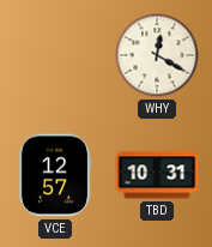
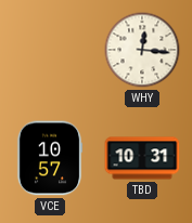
WHY: 12:20 -> 12:16 (142, 50)
VCE: 12:57 -> 10:57 (50, 158)
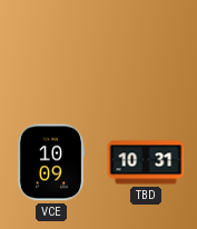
WHY: 12:16 -> none (142, 50)
VCE: 10:57 -> 10:09 (51, 162)
